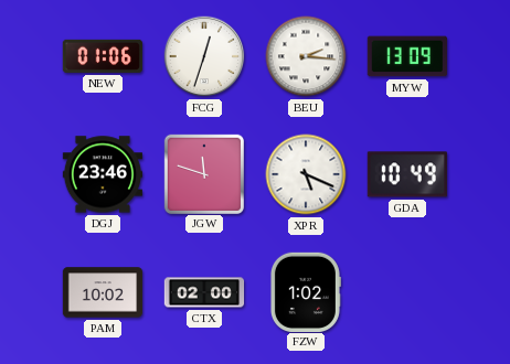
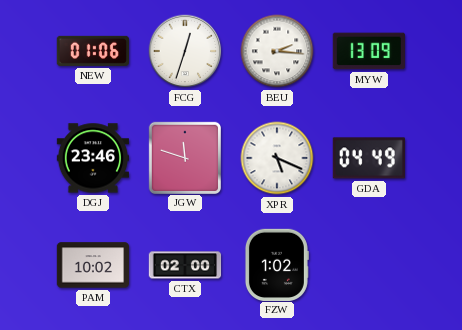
GDA: 10:49 -> 04:49 (369, 158)
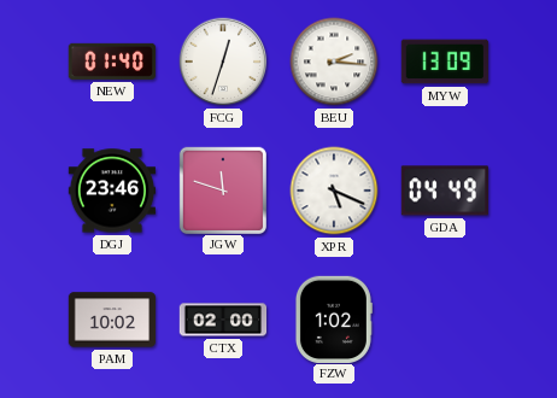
NEW: 01:06 -> 01:40 (112, 62)
